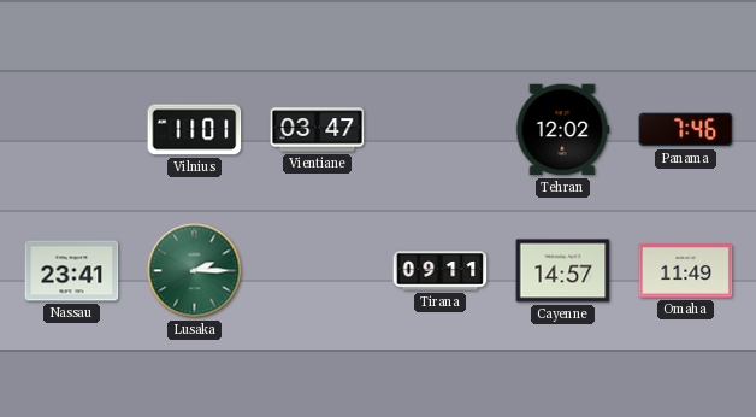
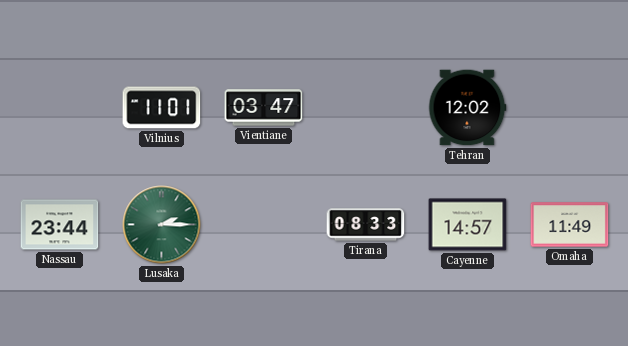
Panama: 7:46 -> none (686, 130)
Nassau: 23:41 -> 23:44 (60, 225)
Tirana: 09:11 -> 08:33 (366, 225)
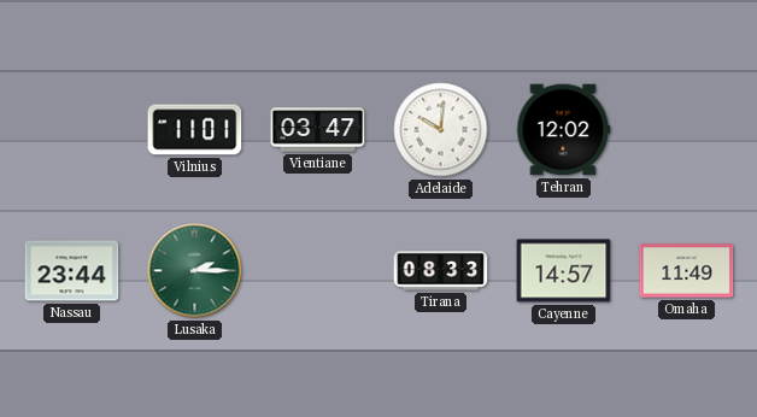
Adelaide: none -> 10:01 (441, 130)
